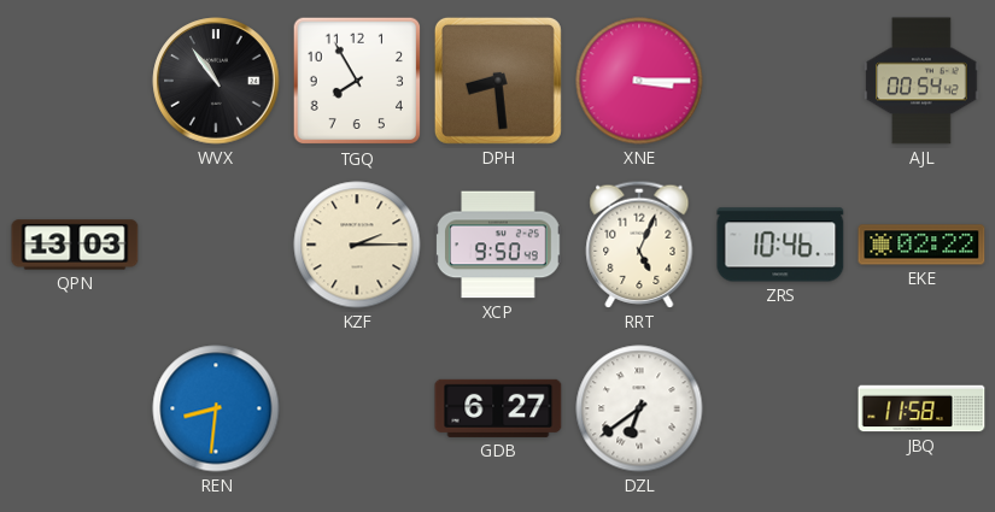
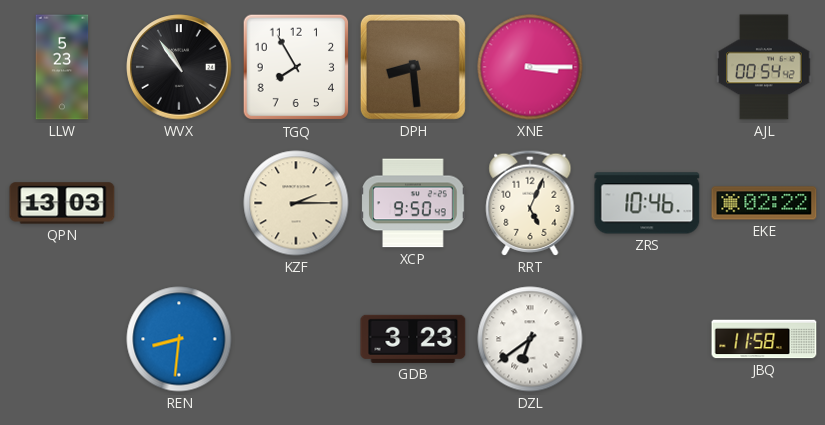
LLW: none -> 5:23 (62, 67)
GDB: 6:27 -> 3:23 (413, 339)
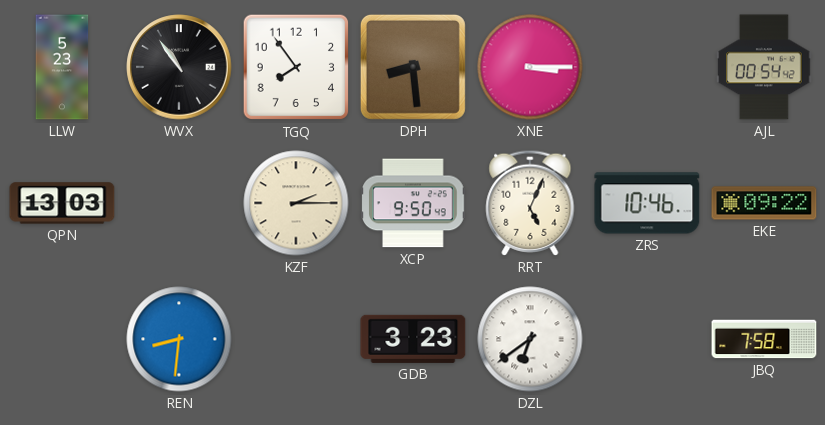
TGQ: 7:55 -> 7:54 (296, 67)
EKE: 02:22 -> 09:22 (764, 203)
JBQ: 11:58 -> 7:58 (764, 339)
